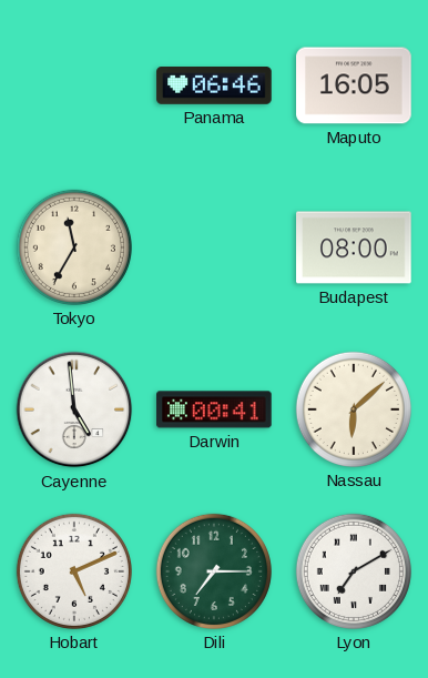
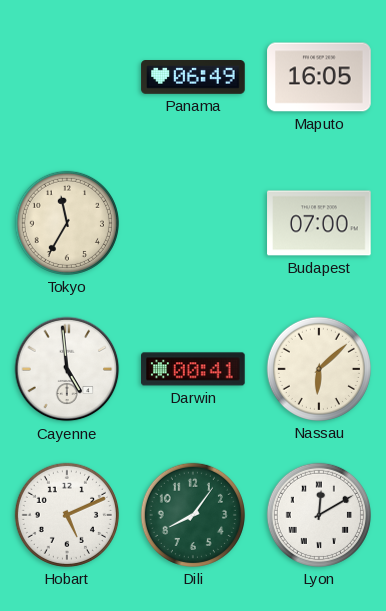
Panama: 06:46 -> 06:49 (193, 78)
Budapest: 08:00 -> 07:00 (319, 223)
Dili: 7:15 -> 8:06 (193, 515)
Lyon: 7:10 -> 12:10 (319, 515)
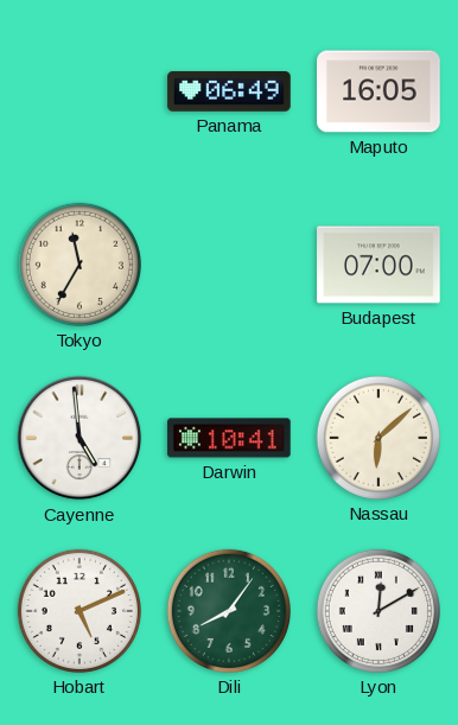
Darwin: 00:41 -> 10:41 (229, 438)
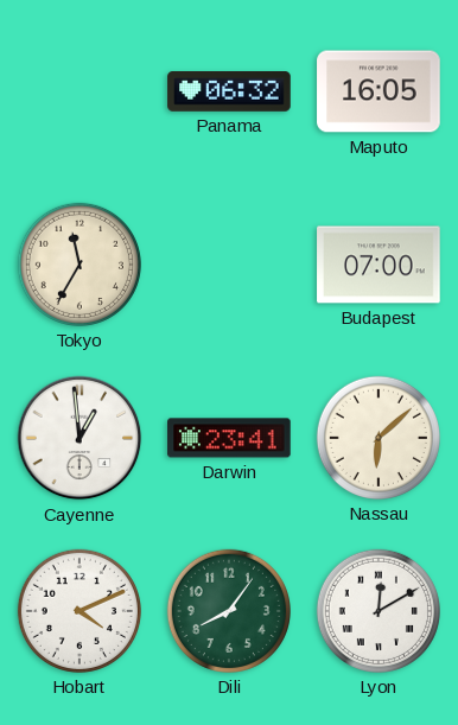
Panama: 06:49 -> 06:32 (229, 93)
Cayenne: 4:59 -> 12:59 (79, 438)
Darwin: 10:41 -> 23:41 (229, 438)
Hobart: 5:11 -> 4:11 (79, 611)
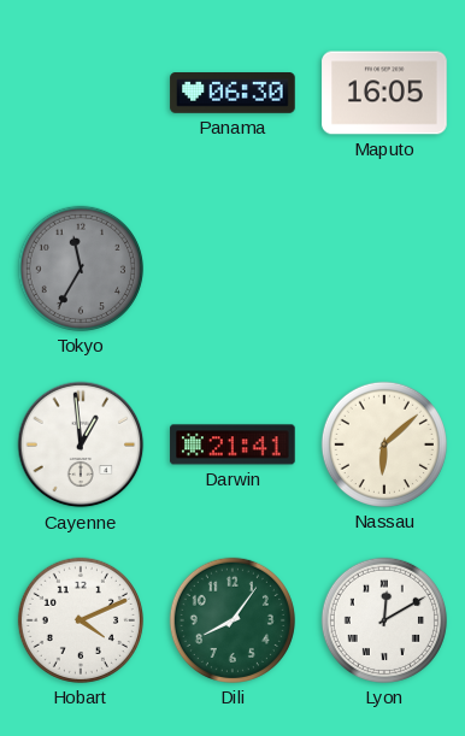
Panama: 06:32 -> 06:30 (232, 94)
Tokyo dial: cream -> grey (81, 269)
Budapest: 07:00 -> none (379, 265)
Darwin: 23:41 -> 21:41 (232, 444)
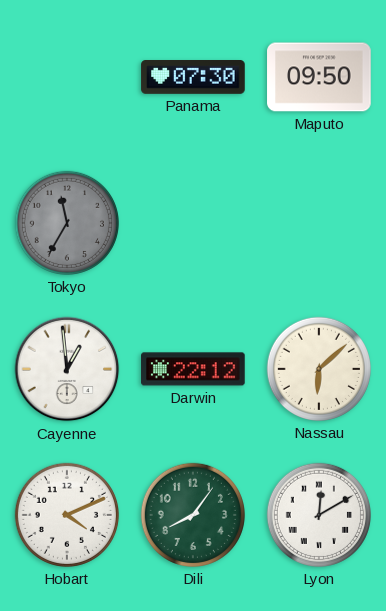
Panama: 06:30 -> 07:30 (193, 78)
Maputo: 16:05 -> 09:50 (319, 77)
Darwin: 21:41 -> 22:12 (193, 369)
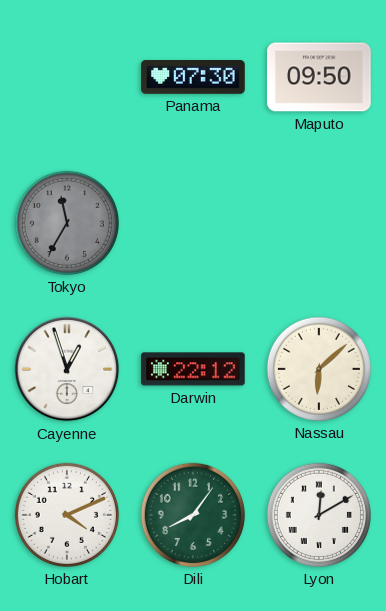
Cayenne: 12:59 -> 12:57 (67, 369)
